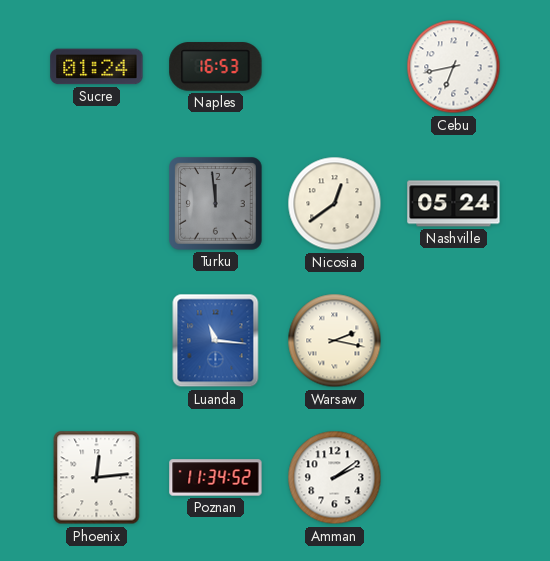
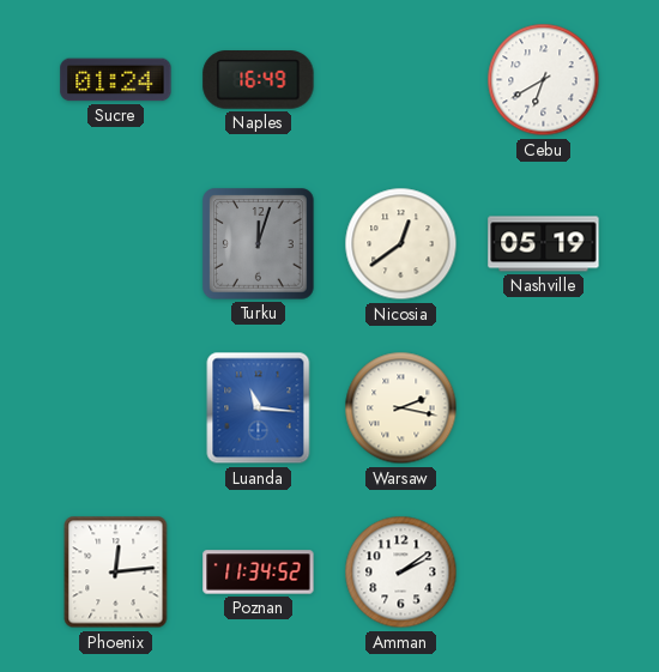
Naples: 16:53 -> 16:49 (259, 80)
Cebu: 6:43 -> 6:40 (544, 80)
Turku: 11:59 -> 12:03 (259, 244)
Nashville: 05:24 -> 05:19 (544, 244)
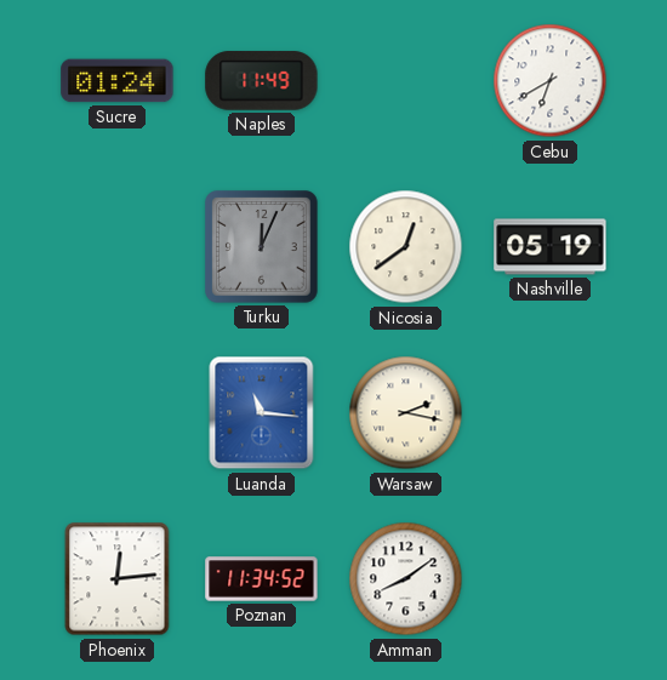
Naples: 16:49 -> 11:49 (262, 81)
Turku: 12:03 -> 12:04 (262, 247)
Amman: 2:09 -> 8:09 (406, 579)
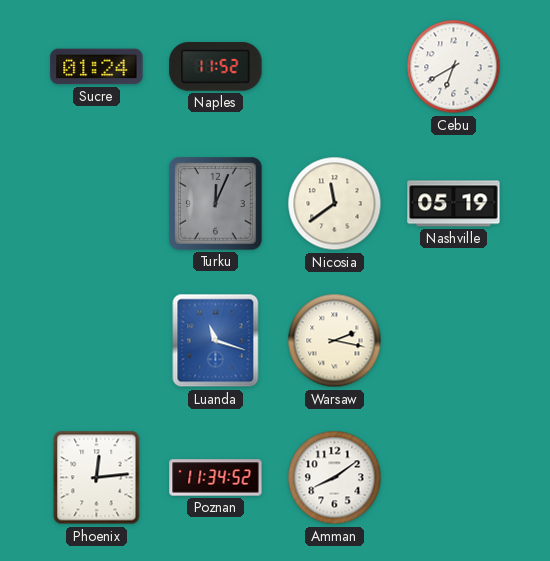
Naples: 11:49 -> 11:52 (216, 67)
Nicosia: 12:39 -> 11:39 (335, 204)
Luanda: 11:16 -> 11:18 (216, 341)
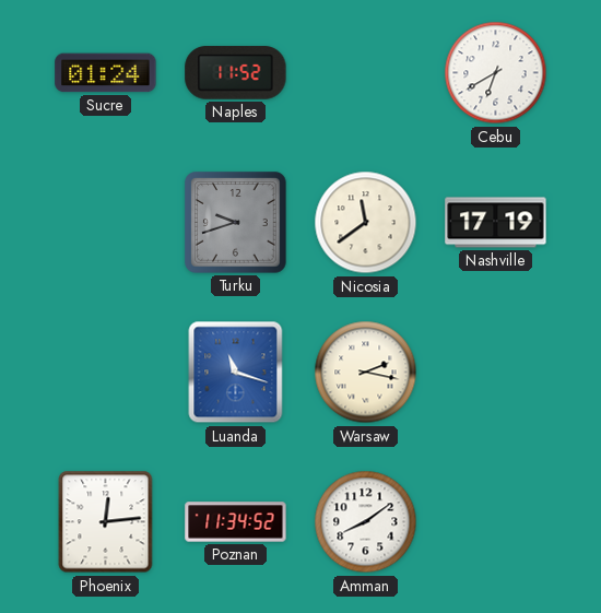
Turku: 12:04 -> 9:42 (236, 223)
Nashville: 05:19 -> 17:19 (496, 223)
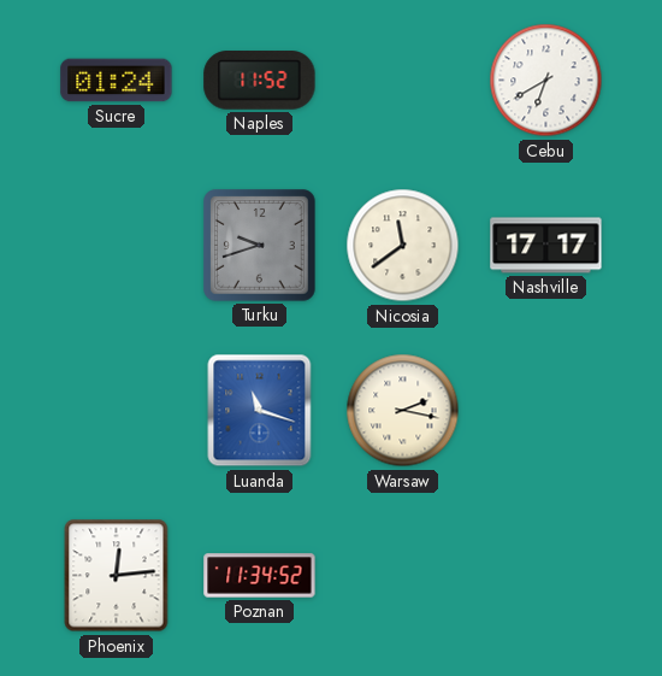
Nashville: 17:19 -> 17:17 (546, 246)
Amman: 8:09 -> none (366, 522)
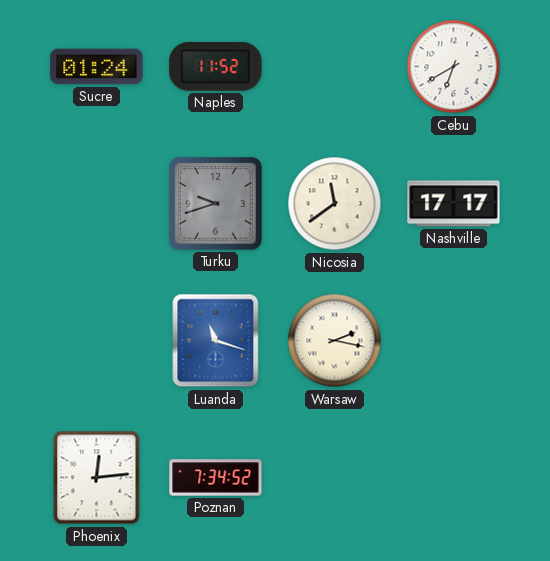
Poznan: 11:34 -> 7:34 (216, 478)
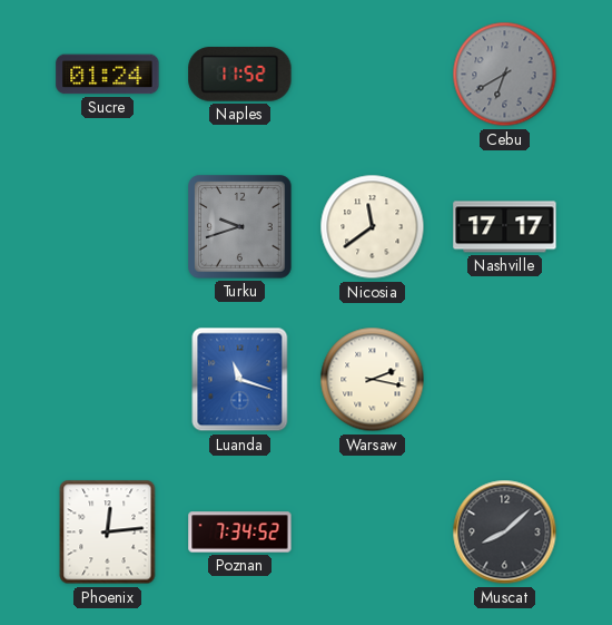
Cebu dial: white -> grey (505, 75)
Muscat: none -> 8:08 (505, 533)
